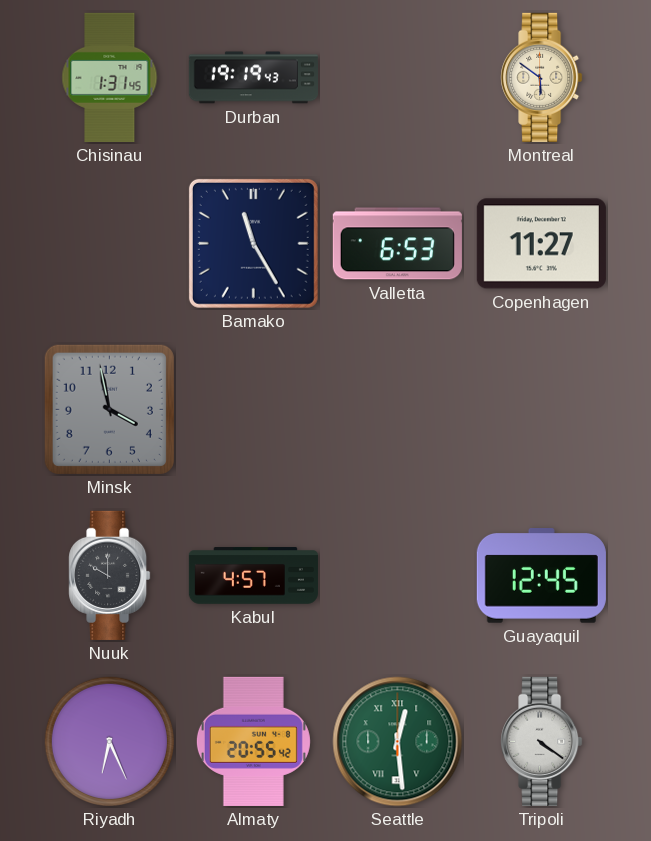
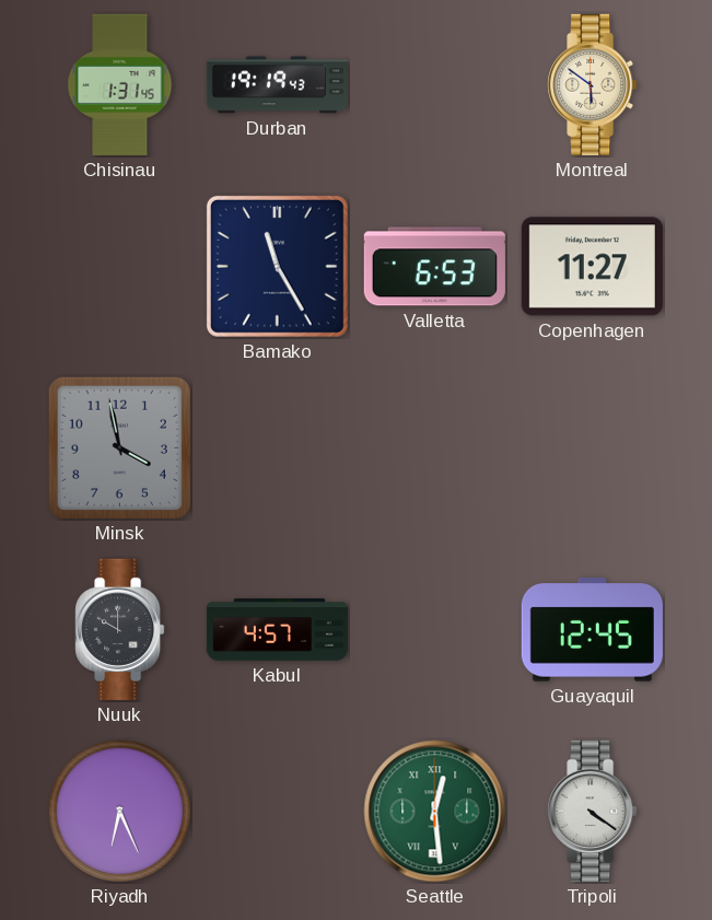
Almaty: 20:55 -> none (253, 741)
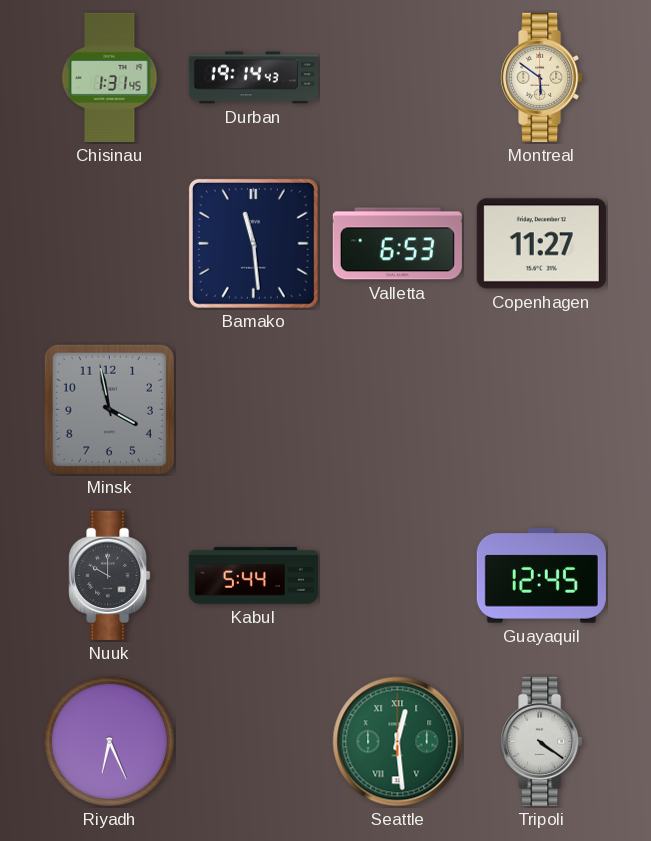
Durban: 19:19 -> 19:14 (253, 78)
Bamako: 11:25 -> 11:29 (253, 243)
Kabul: 4:57 -> 5:44 (253, 576)
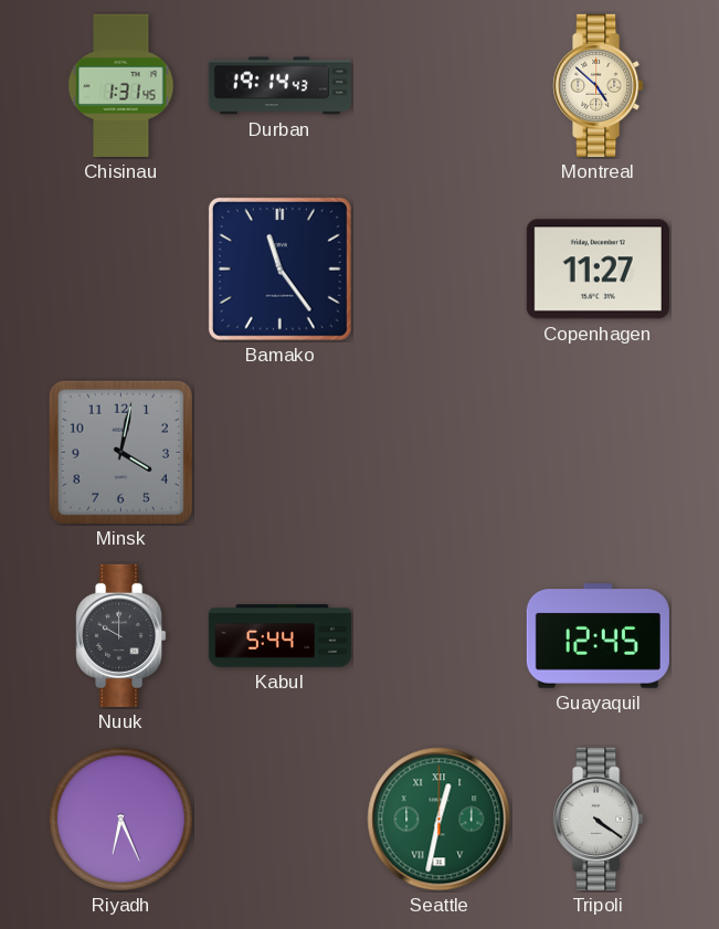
Montreal: 5:51 -> 4:52 (599, 85)
Bamako: 11:29 -> 11:24 (279, 268)
Valletta: 6:53 -> none (397, 244)
Minsk: 3:58 -> 4:02 (120, 452)
Seattle: 12:29 -> 12:32 (440, 820)
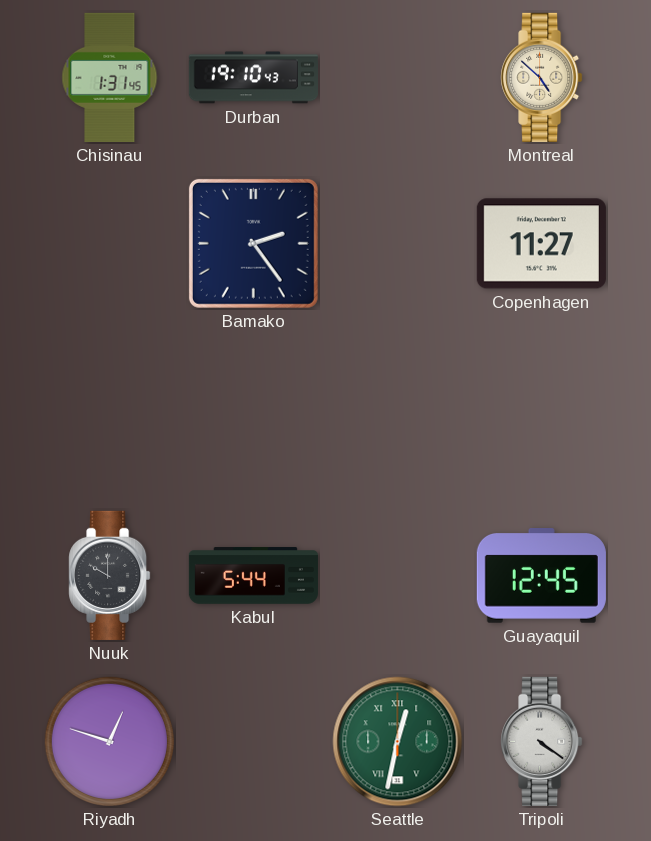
Durban: 19:14 -> 19:10 (253, 78)
Bamako: 11:24 -> 2:24 (253, 243)
Minsk: 4:02 -> none (120, 452)
Riyadh: 6:26 -> 12:48 (109, 741)
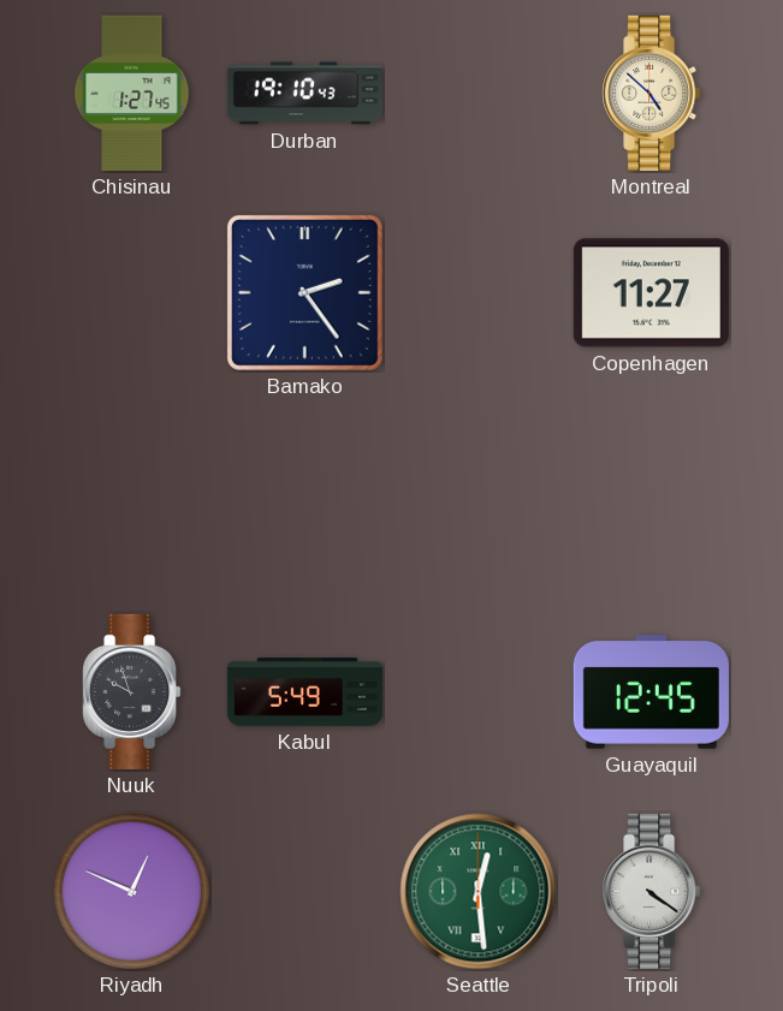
Chisinau: 1:31 -> 1:27 (132, 93)
Nuuk: 10:00 -> 9:57 (132, 691)
Kabul: 5:44 -> 5:49 (304, 692)
Riyadh: 12:48 -> 12:49 (131, 891)
Seattle: 12:32 -> 12:29 (479, 892)
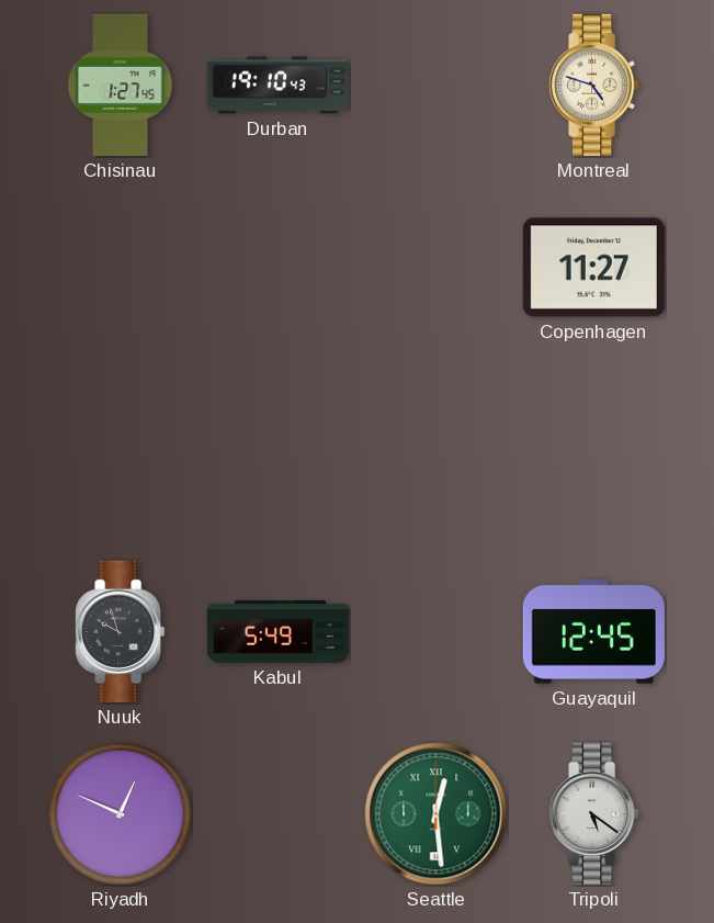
Montreal: 4:52 -> 4:48 (594, 85)
Bamako: 2:24 -> none (304, 292)
Tripoli: 4:21 -> 5:21 (594, 813)
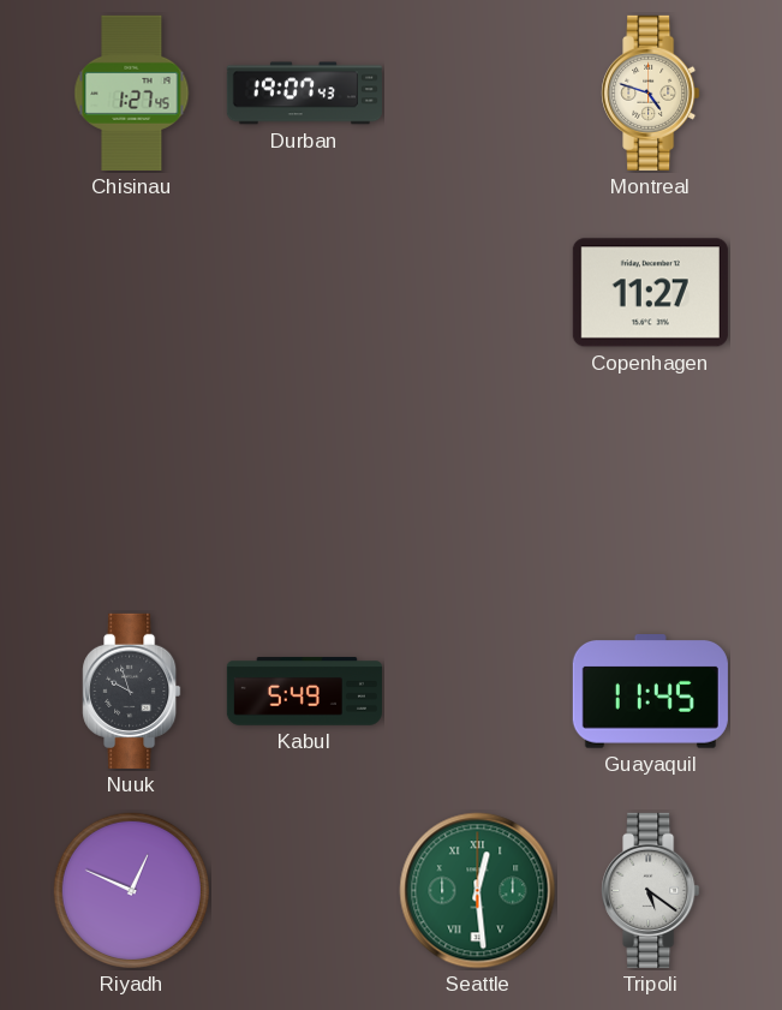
Durban: 19:10 -> 19:07 (304, 94)
Guayaquil: 12:45 -> 11:45 (650, 692)
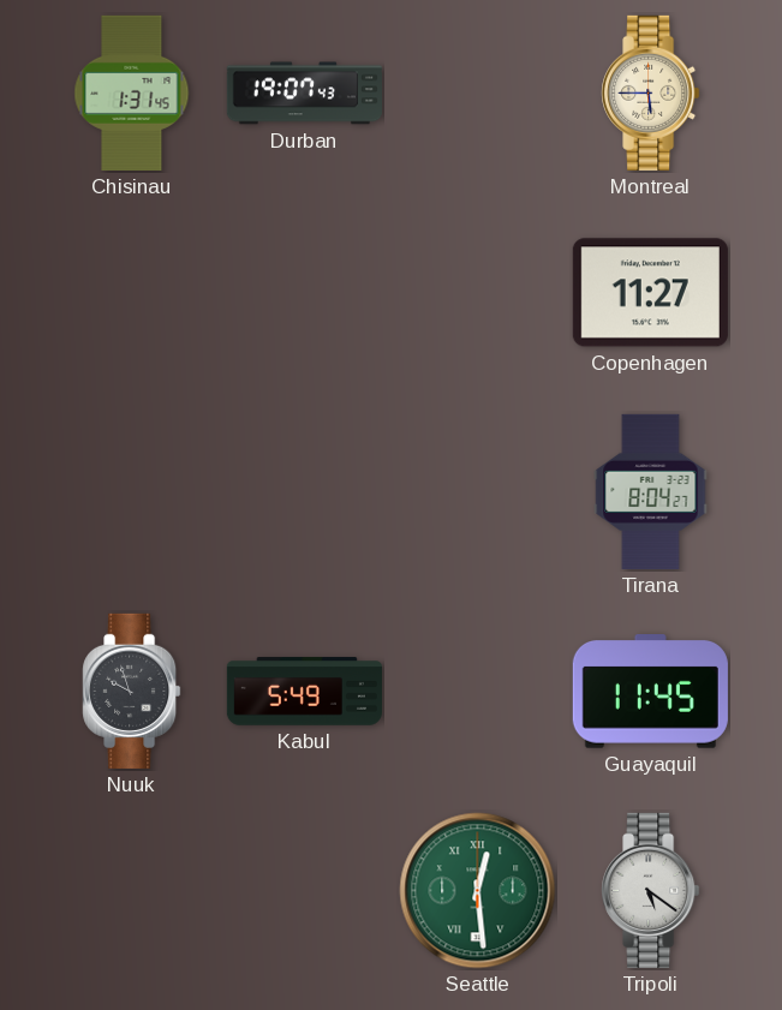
Chisinau: 1:27 -> 1:31 (132, 92)
Montreal: 4:48 -> 5:45 (651, 92)
Tirana: none -> 8:04 (651, 491)
Riyadh: 12:49 -> none (131, 890)
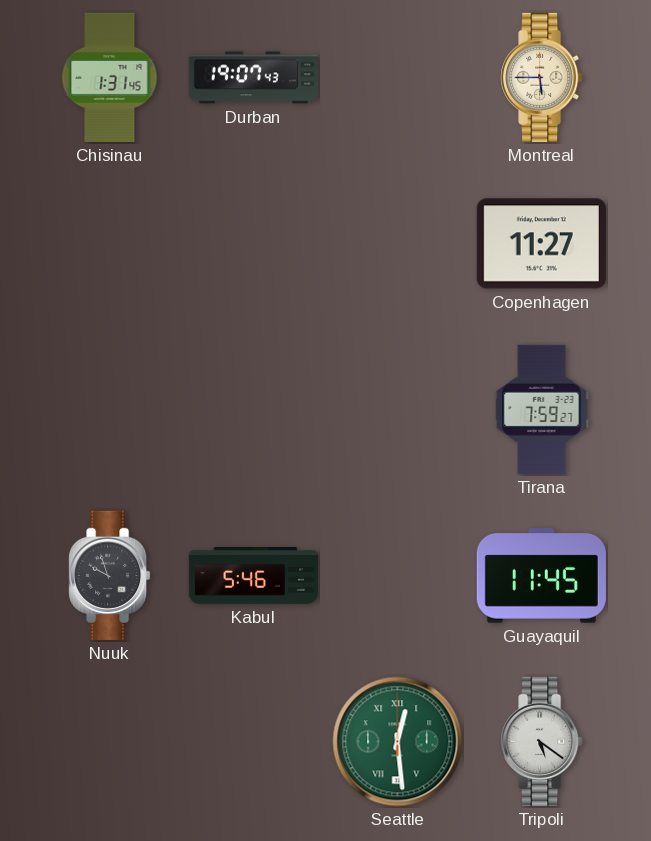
Tirana: 8:04 -> 7:59 (542, 409)
Kabul: 5:49 -> 5:46 (253, 576)
